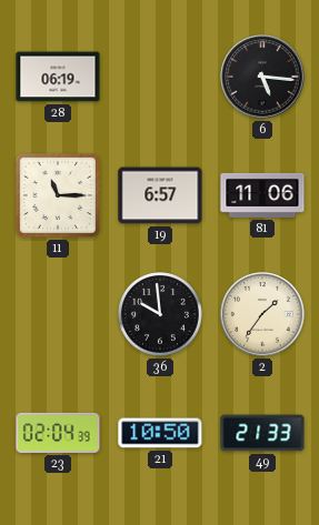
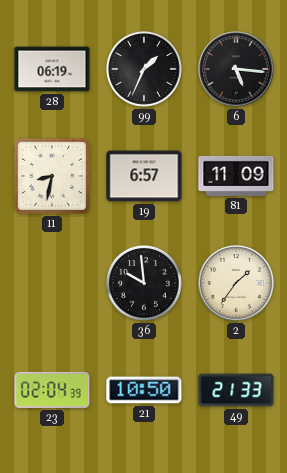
99: none -> 1:34 (145, 70)
11: 11:15 -> 8:32 (52, 176)
81: 11:06 -> 11:09 (236, 176)
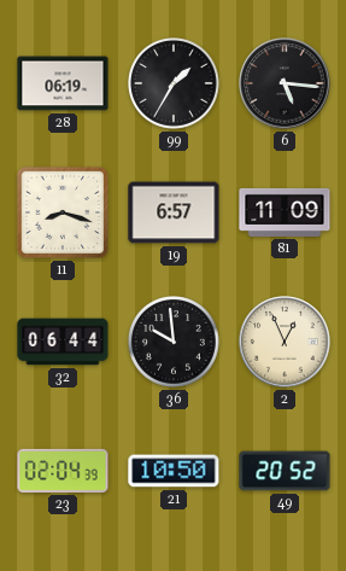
99: 1:34 -> 1:35 (175, 85)
11: 8:32 -> 8:18 (63, 212)
32: none -> 06:44 (63, 342)
2: 1:36 -> 12:56 (285, 342)
49: 21:33 -> 20:52 (285, 471)
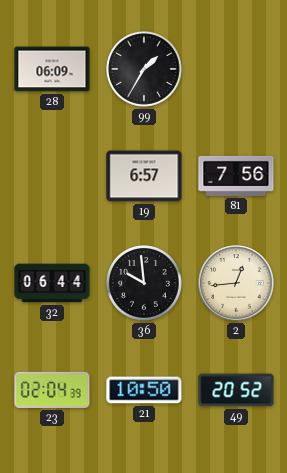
28: 06:19 -> 06:09 (52, 69)
6: 5:16 -> none (285, 83)
11: 8:18 -> none (63, 212)
81: 11:09 -> 7:56 (236, 176)
2: 12:56 -> 12:44 (236, 283)
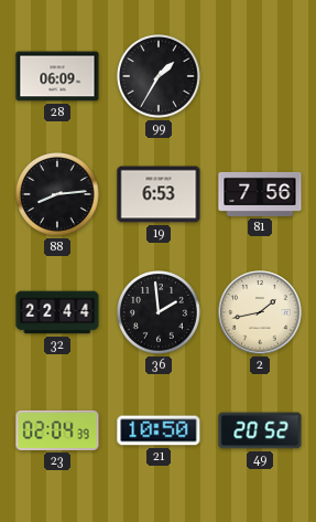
88: none -> 8:14 (58, 195)
19: 6:57 -> 6:53 (159, 194)
32: 06:44 -> 22:44 (57, 312)
36: 9:59 -> 1:59 (160, 313)
2: 12:44 -> 1:43 (260, 312)
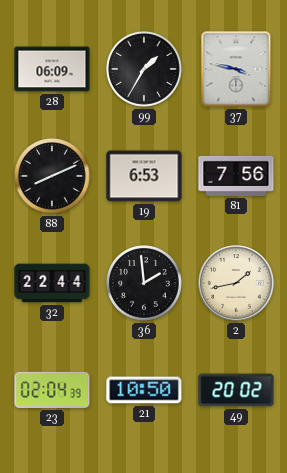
37: none -> 3:47 (236, 69)
88: 8:14 -> 8:11 (53, 177)
49: 20:52 -> 20:02 (236, 390)
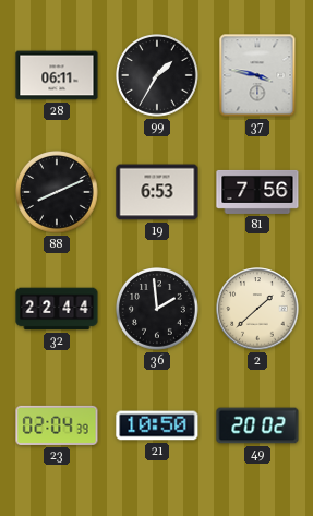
28: 06:09 -> 06:11 (57, 75)
2: 1:43 -> 1:38 (257, 309)
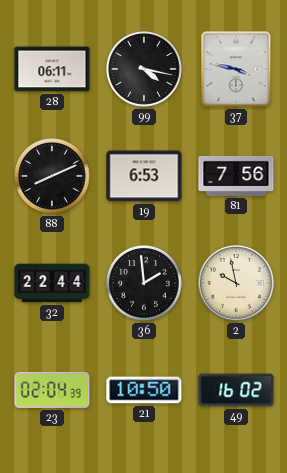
99: 1:35 -> 4:17 (145, 70)
2: 1:38 -> 9:58 (236, 283)
49: 20:02 -> 16:02 (236, 390)
